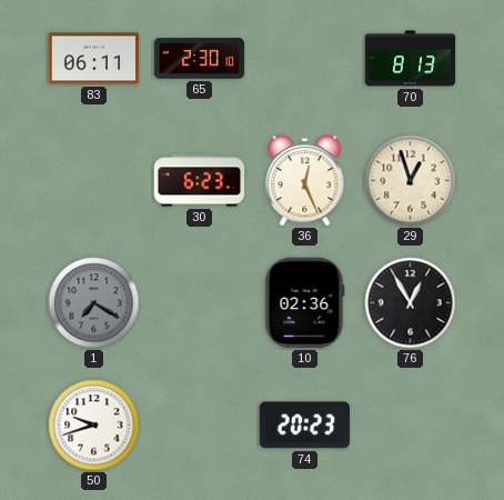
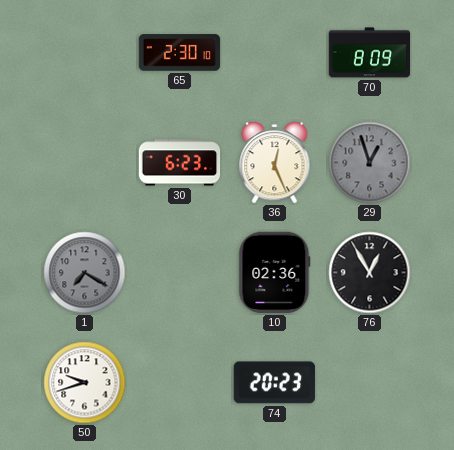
83: 06:11 -> none (94, 59)
70: 8:13 -> 8:09 (370, 53)
29 dial: cream -> grey (370, 163)
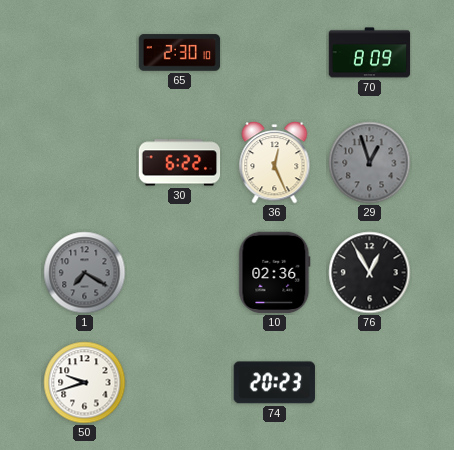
30: 6:23 -> 6:22 (180, 163)
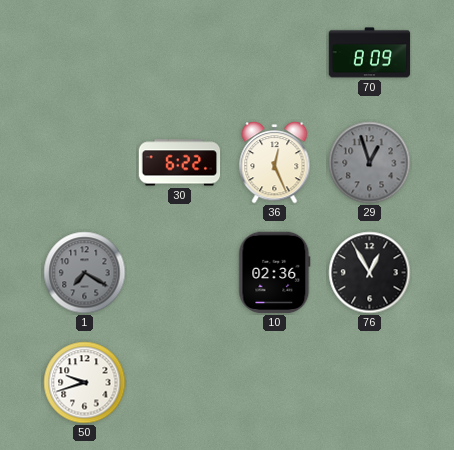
65: 2:30 -> none (180, 53)
74: 20:23 -> none (274, 383)
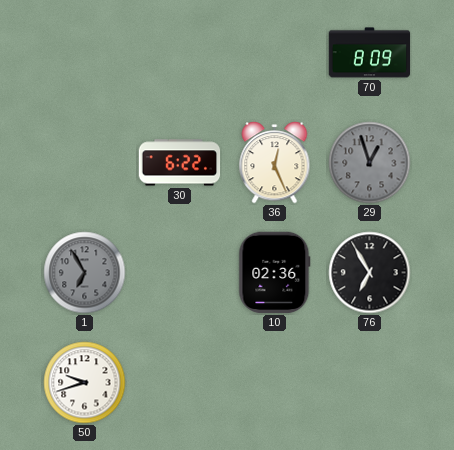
1: 7:20 -> 6:55 (85, 273)
76: 12:55 -> 6:55 (370, 273)
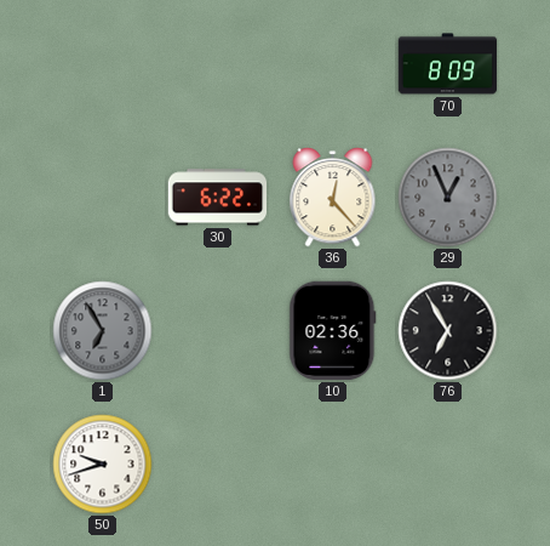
36: 12:26 -> 12:23 (333, 198)
29: 12:57 -> 12:56 (448, 198)
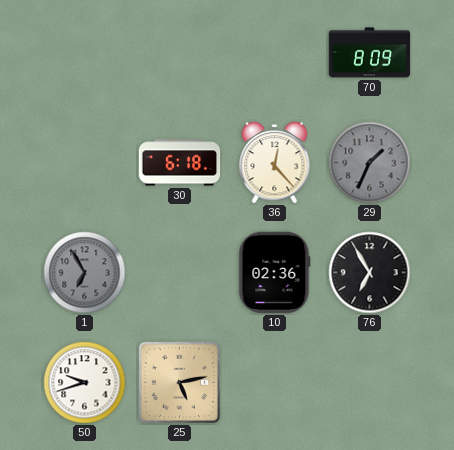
30: 6:22 -> 6:18 (180, 163)
29: 12:56 -> 1:34 (370, 163)
25: none -> 5:13 (179, 382)
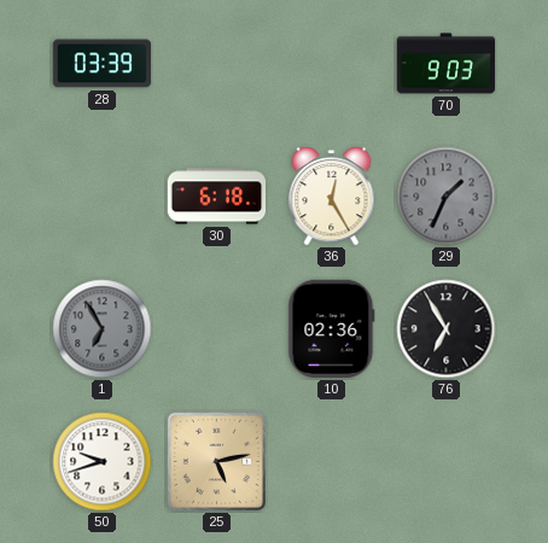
28: none -> 03:39 (103, 64)
70: 8:09 -> 9:03 (447, 64)
36: 12:23 -> 12:25 (332, 197)
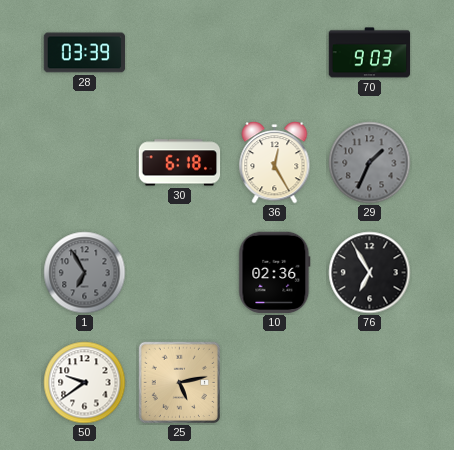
50: 9:42 -> 9:39 (85, 383)
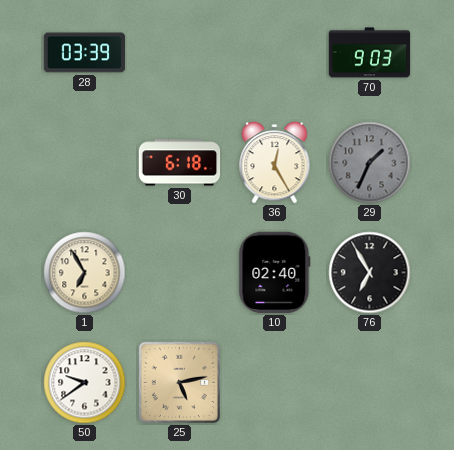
1 dial: grey -> cream (85, 273)
10: 02:36 -> 02:40 (275, 273)
